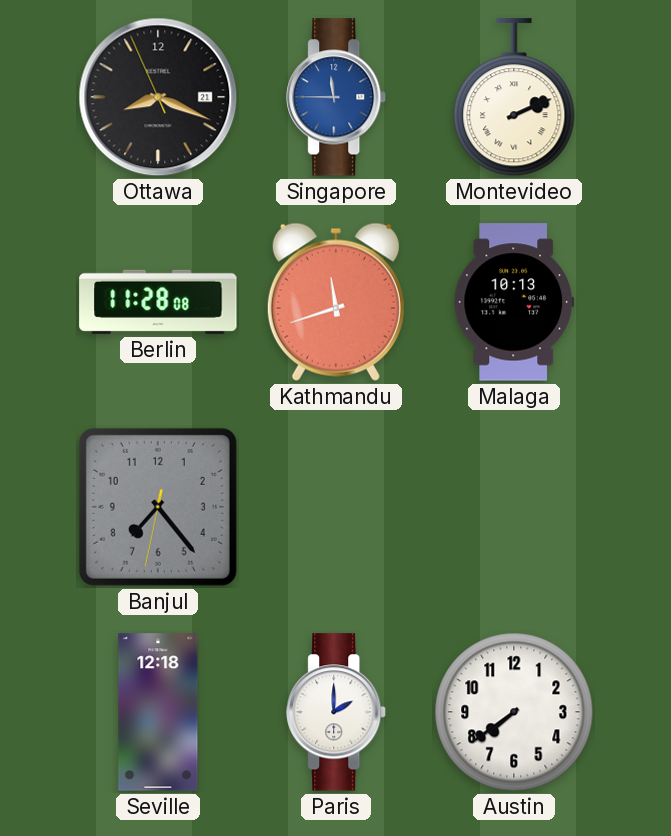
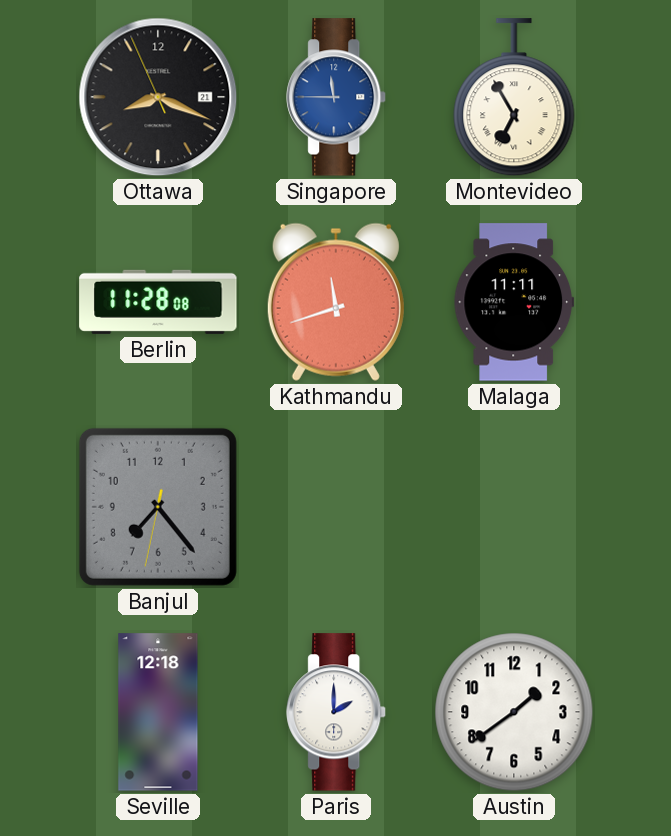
Montevideo: 2:11 -> 6:55 (514, 98)
Malaga: 10:13 -> 11:11 (513, 302)
Austin: 7:39 -> 1:39 (514, 712)
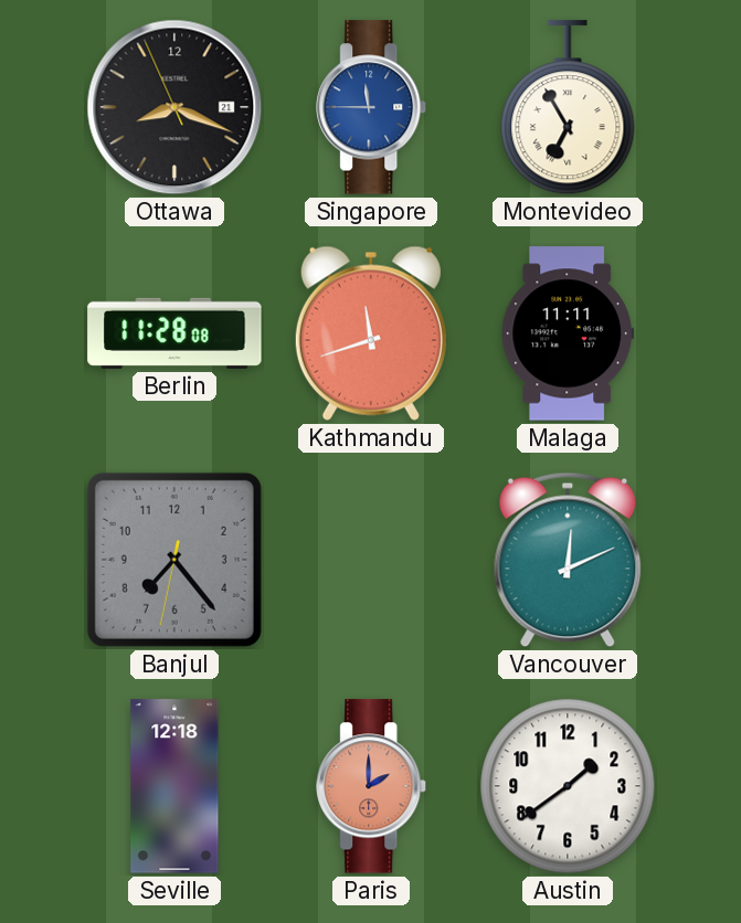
Vancouver: none -> 12:11 (568, 560)
Paris dial: white -> salmon (372, 786)
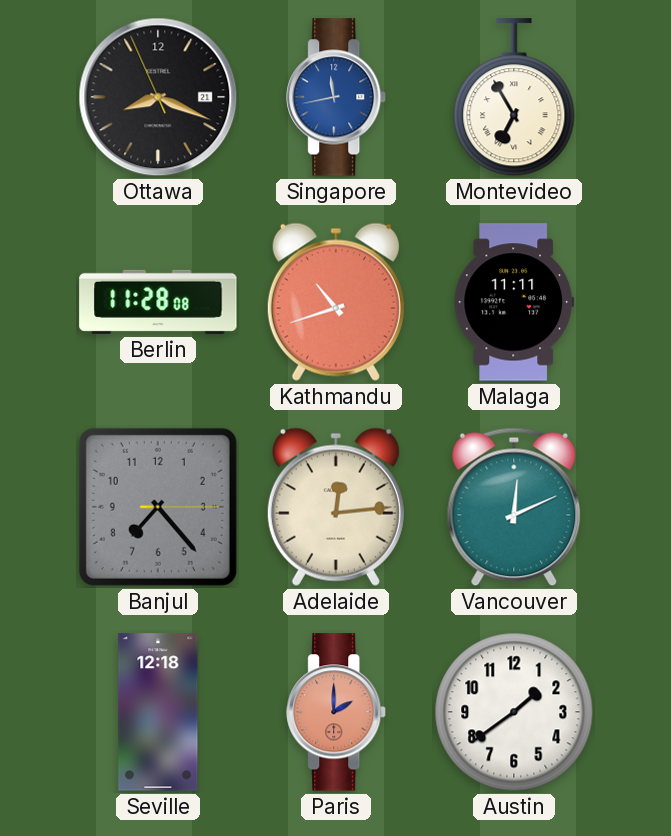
Singapore: 11:45 -> 11:43 (337, 97)
Kathmandu: 11:42 -> 10:42 (336, 302)
Banjul: 7:23:32 -> 7:23:15 (158, 507)
Adelaide: none -> 12:14 (336, 507)
